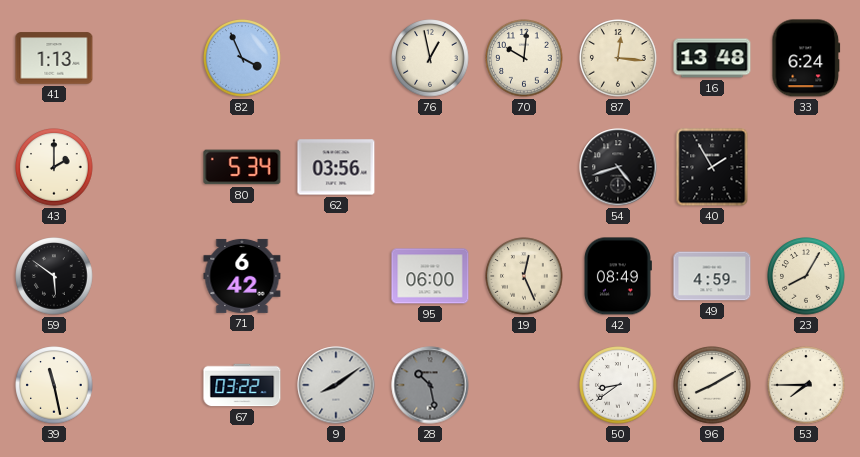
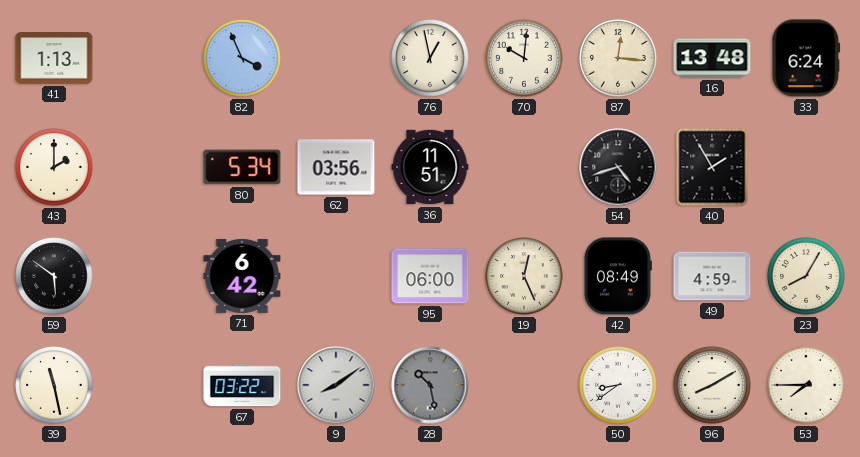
36: none -> 11:51 (430, 167)
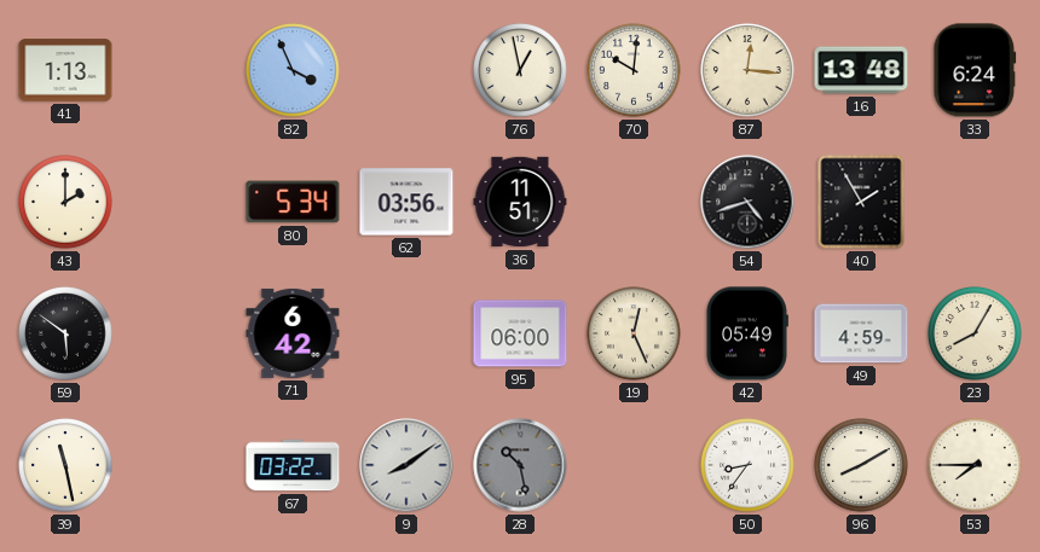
42: 08:49 -> 05:49 (746, 333)
50: 8:39 -> 8:36 (747, 465)
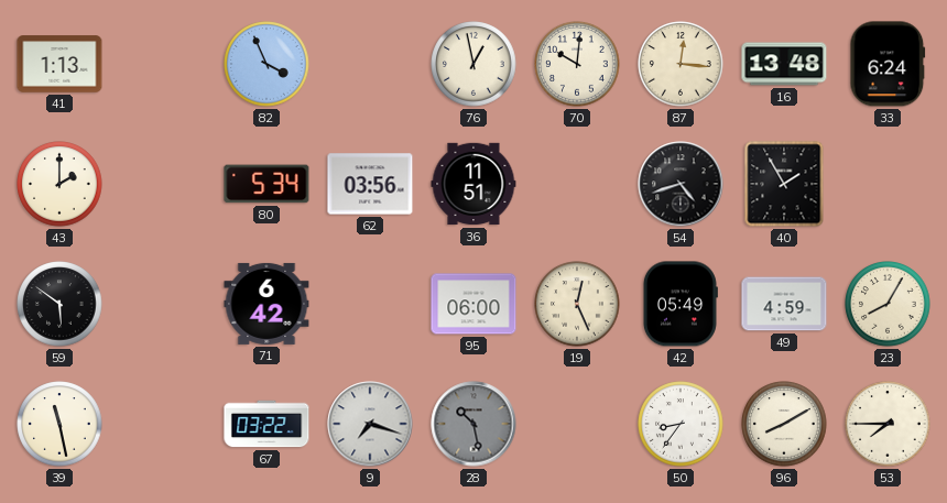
9: 8:09 -> 7:18 (370, 424)
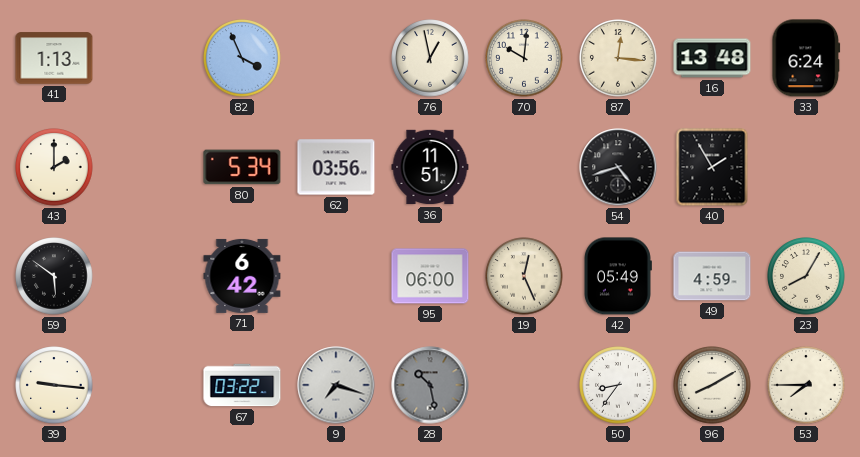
39: 11:28 -> 9:16 (54, 385)
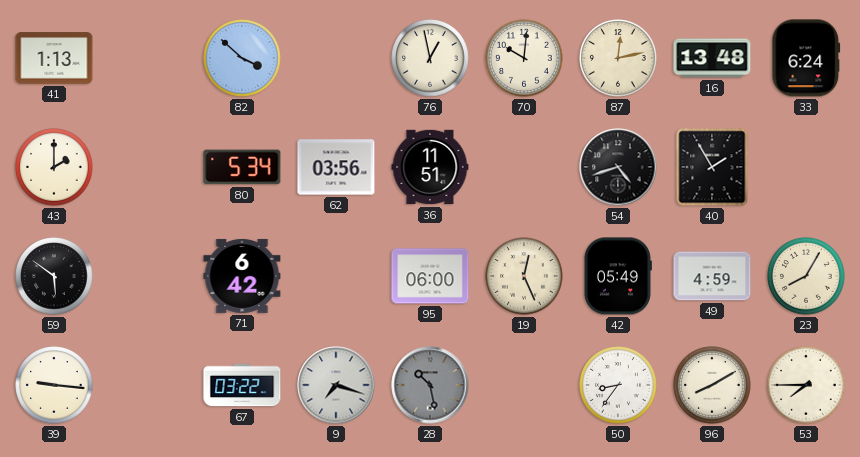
82: 3:56 -> 3:52 (242, 58)
87: 12:16 -> 12:13 (618, 58)
